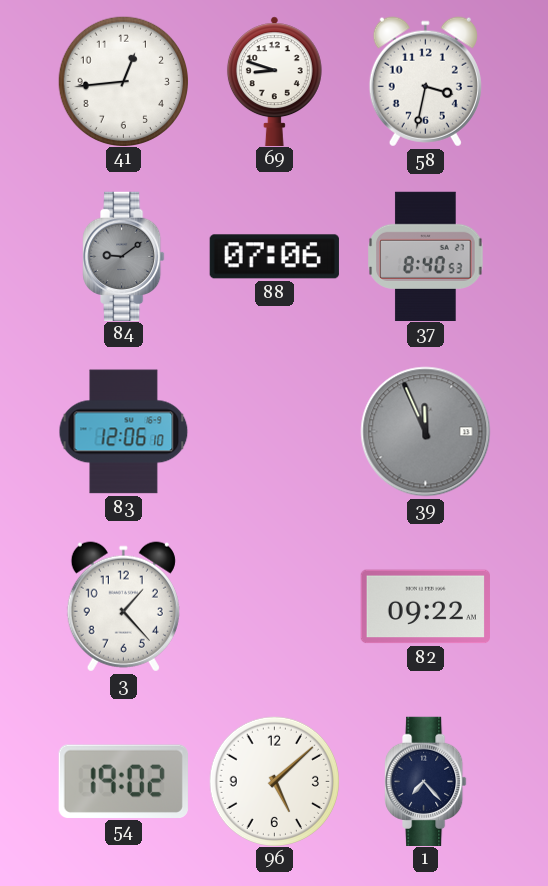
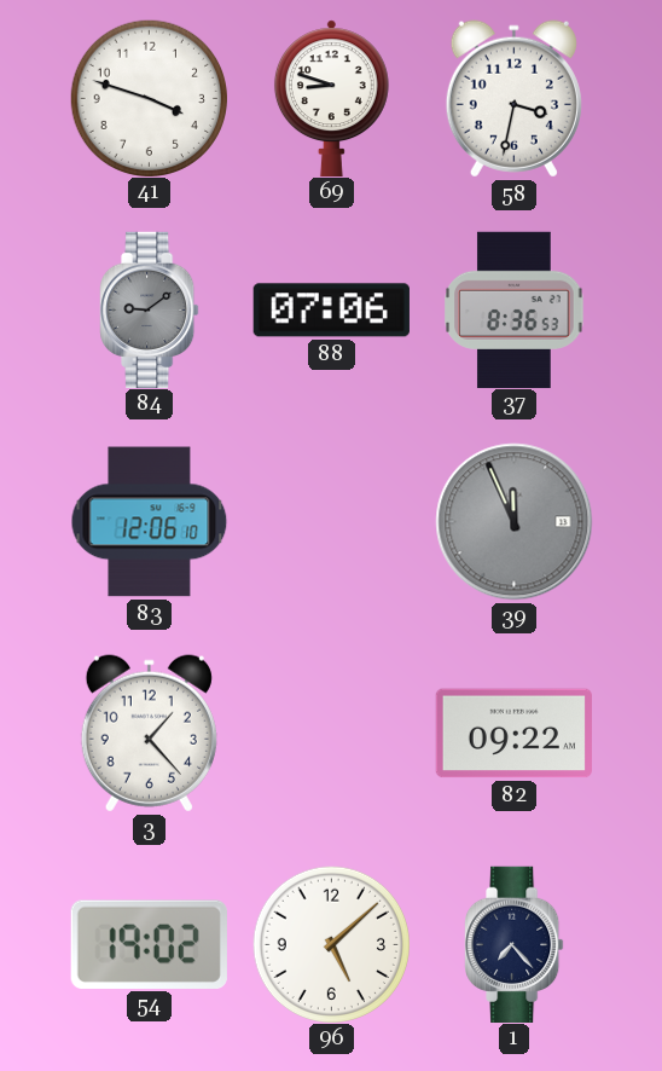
41: 12:44 -> 3:48 (149, 98)
37: 8:40 -> 8:36 (515, 309)
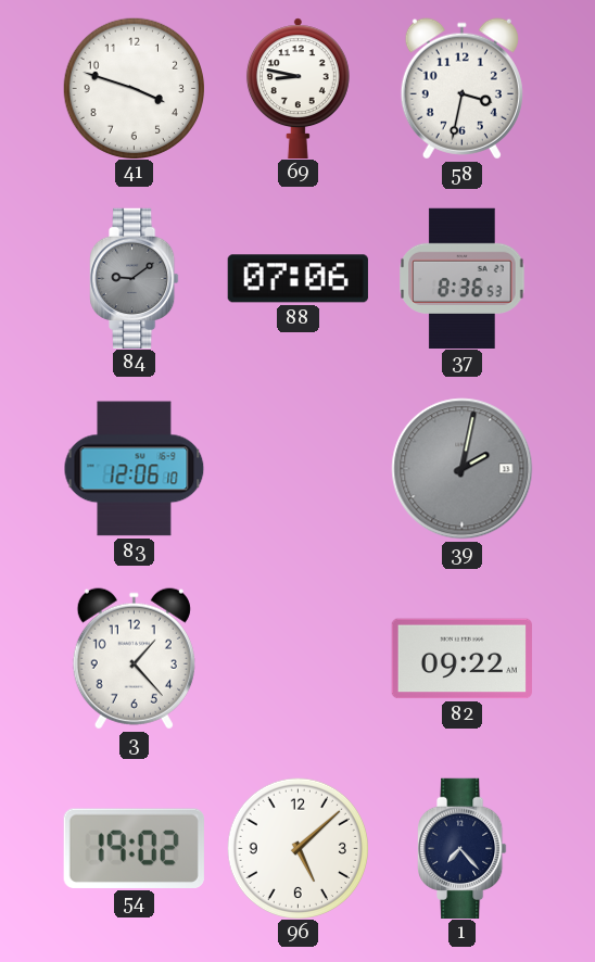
69: 8:48 -> 8:47 (297, 88)
39: 11:56 -> 2:02 (463, 469)
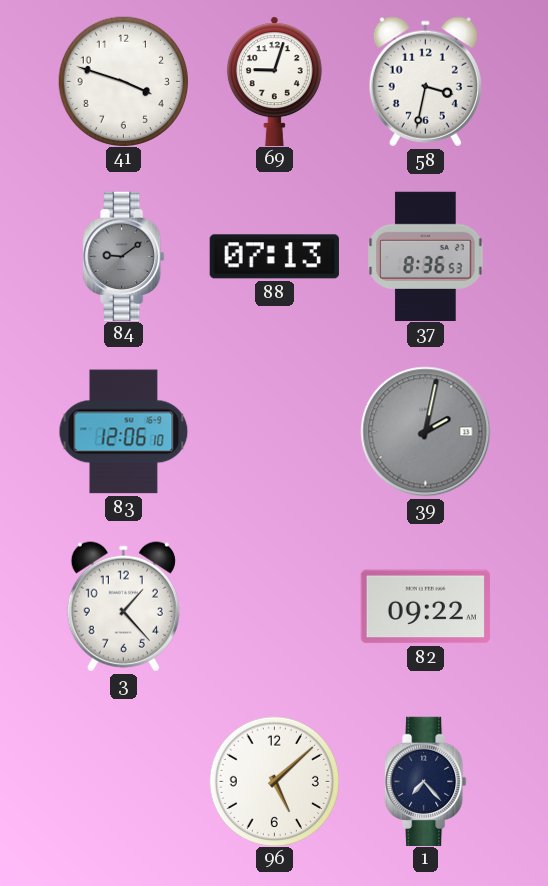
69: 8:47 -> 9:03 (274, 81)
88: 07:06 -> 07:13 (274, 257)
54: 19:02 -> none (134, 848)
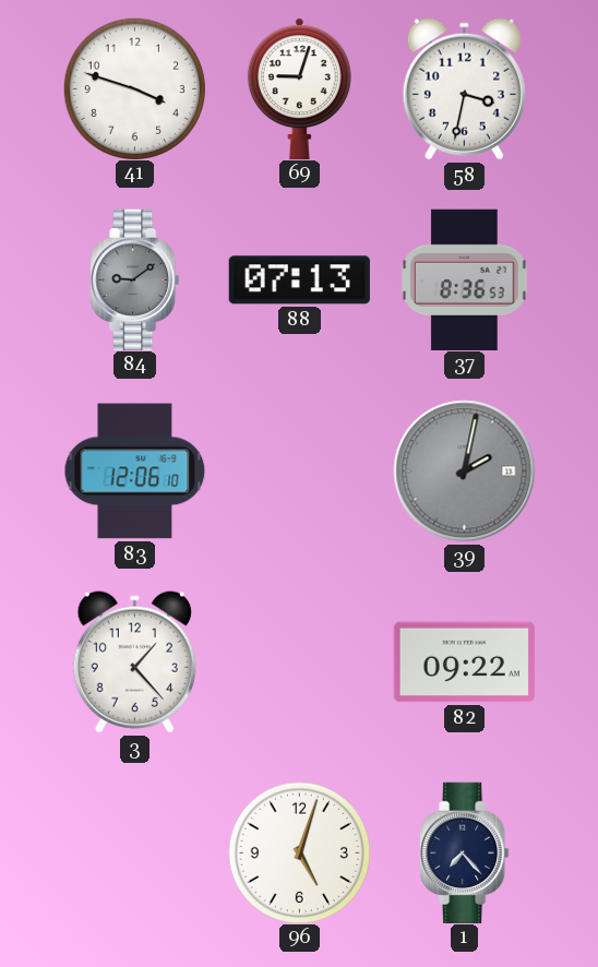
96: 5:08 -> 5:03 (299, 852)
